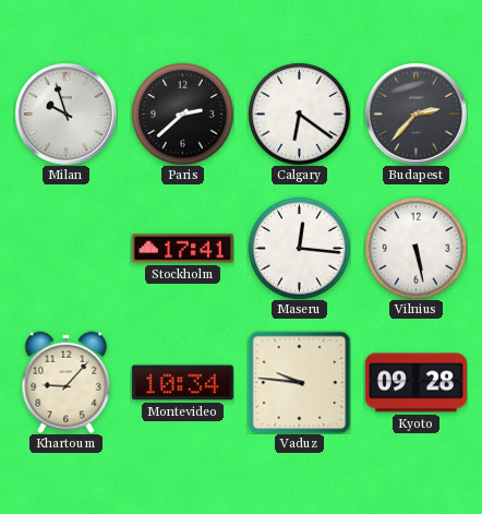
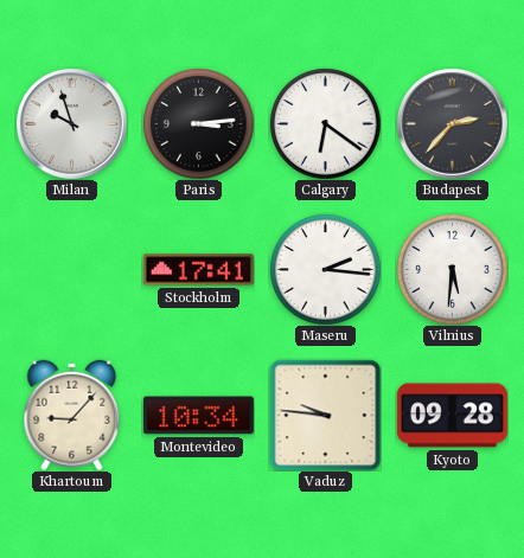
Paris: 2:38 -> 3:14 (198, 123)
Maseru: 12:16 -> 2:16 (325, 269)
Vilnius: 5:28 -> 5:31 (452, 269)
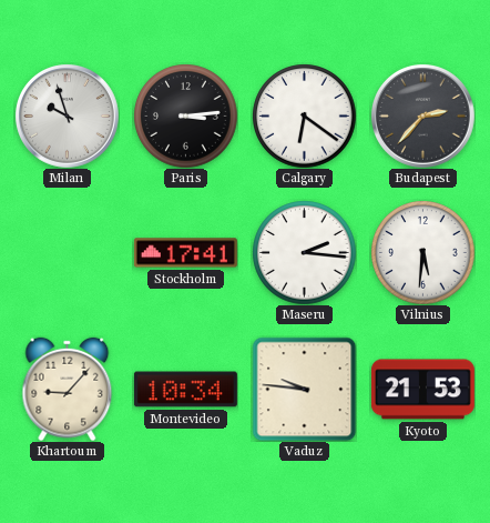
Kyoto: 09:28 -> 21:53 (422, 390)
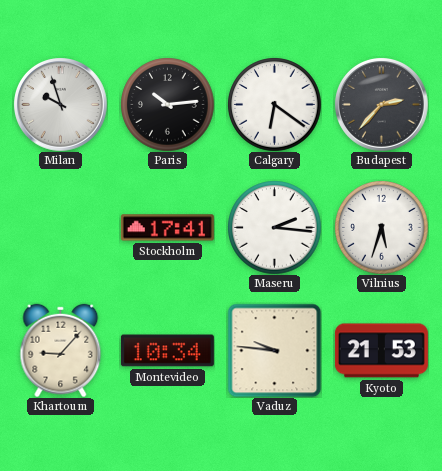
Paris: 3:14 -> 10:14 (167, 104)
Vilnius: 5:31 -> 5:33 (381, 227)
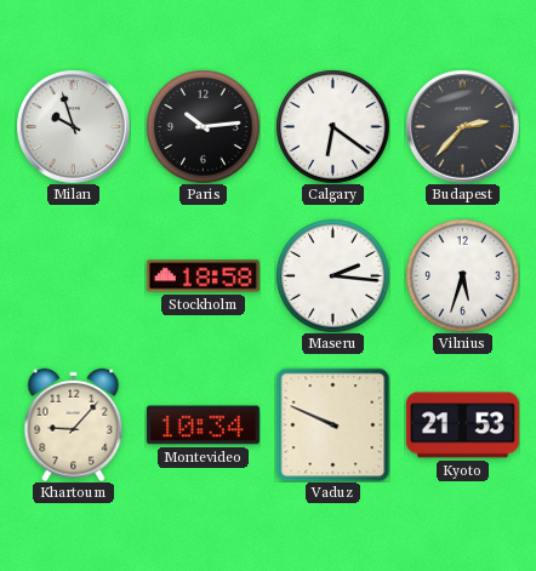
Stockholm: 17:41 -> 18:58 (203, 276)
Vaduz: 9:46 -> 9:49 (332, 424)
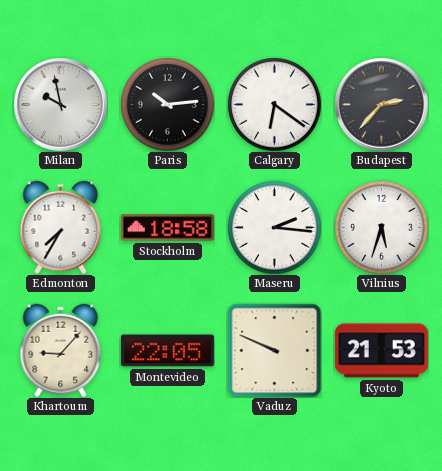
Milan: 9:57 -> 9:58 (61, 105)
Edmonton: none -> 7:35 (61, 227)
Montevideo: 10:34 -> 22:05 (167, 351)
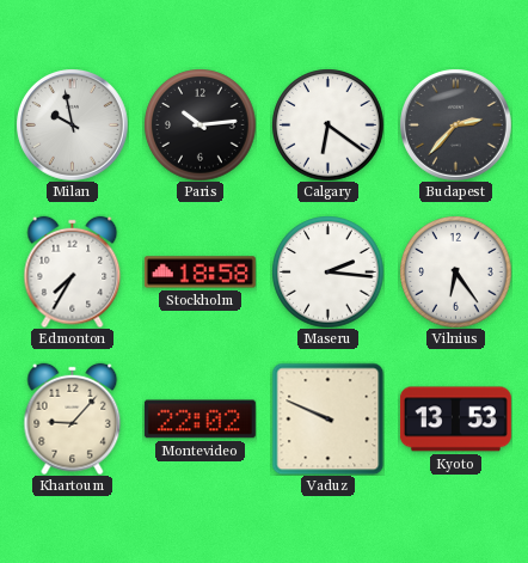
Vilnius: 5:33 -> 6:24 (455, 271)
Montevideo: 22:05 -> 22:02 (199, 420)
Kyoto: 21:53 -> 13:53 (455, 420)
